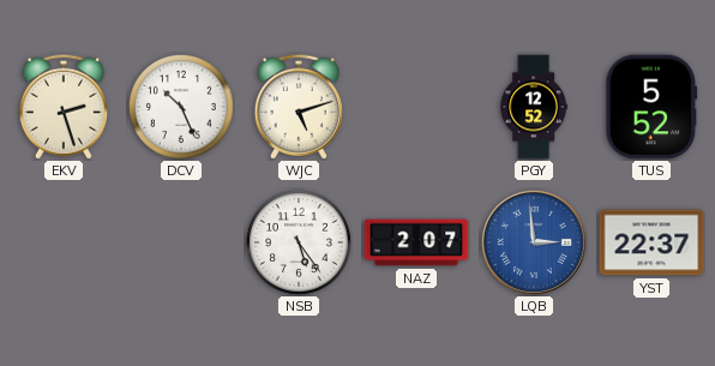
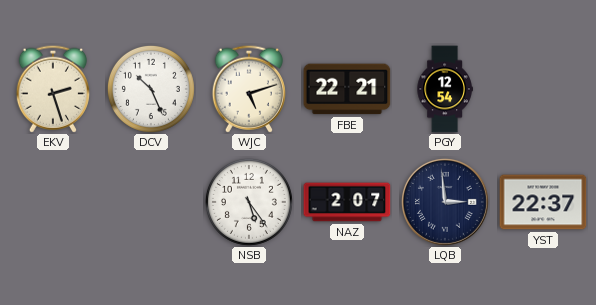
FBE: none -> 22:21 (347, 89)
PGY: 12:52 -> 12:54 (445, 89)
TUS: 5:52 -> none (651, 107)
LQB dial: blue -> navy (445, 202)
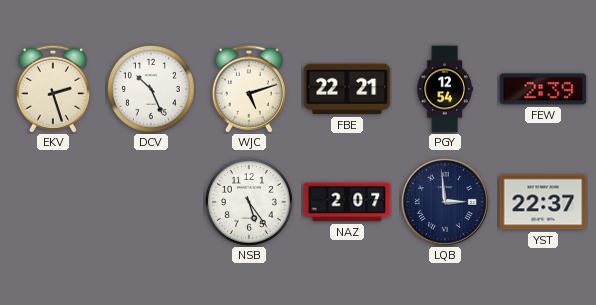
FEW: none -> 2:39 (543, 89)
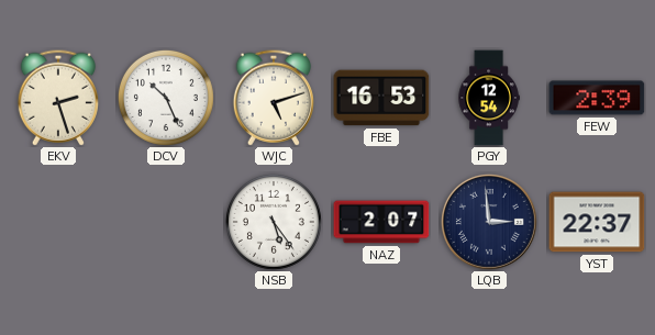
FBE: 22:21 -> 16:53 (381, 98)
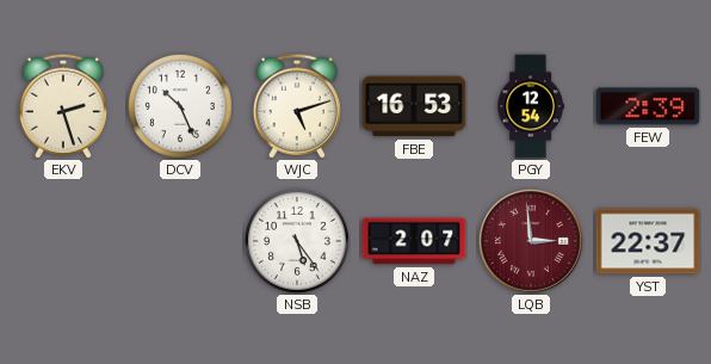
LQB dial: navy -> burgundy (531, 241)
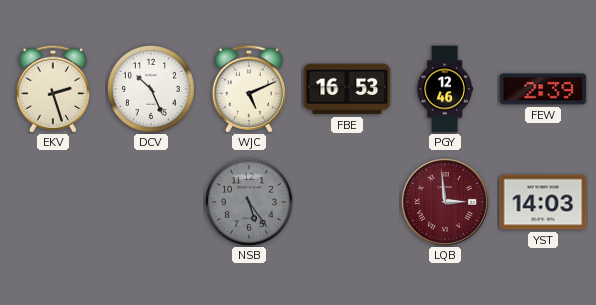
WJC: 5:12 -> 5:11 (249, 89)
PGY: 12:54 -> 12:46 (445, 89)
NSB dial: white -> grey (249, 202)
NAZ: 2:07 -> none (414, 241)
YST: 22:37 -> 14:03 (543, 202)
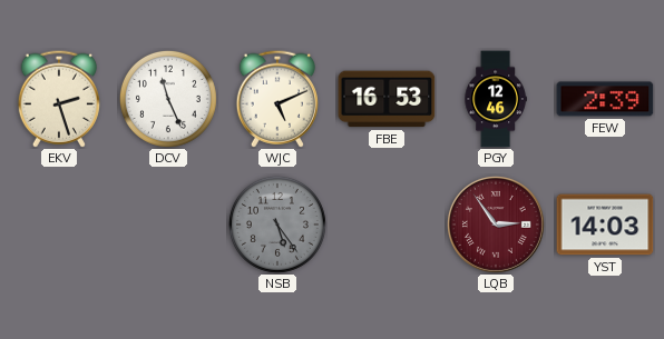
DCV: 10:26 -> 11:26 (168, 99)
LQB: 2:59 -> 2:54 (496, 225)
